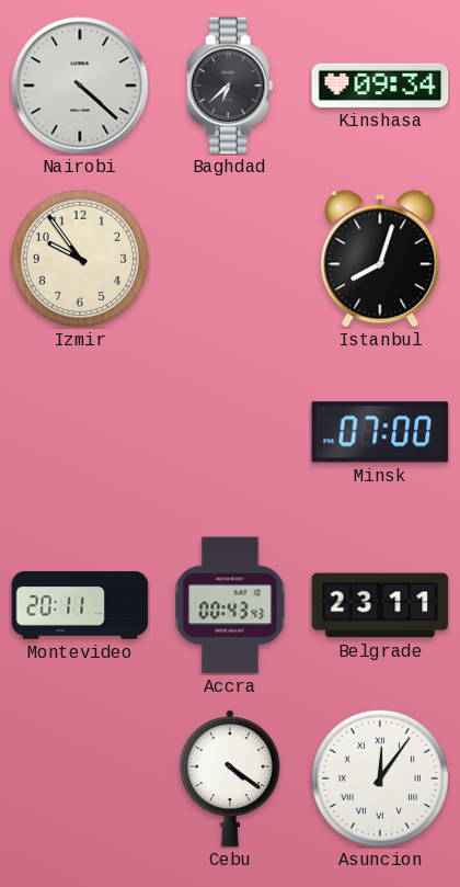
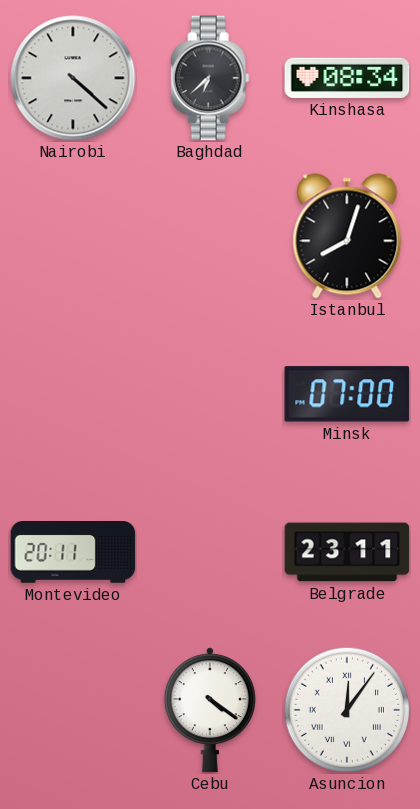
Kinshasa: 09:34 -> 08:34 (347, 78)
Izmir: 9:54 -> none (79, 258)
Accra: 00:43 -> none (230, 605)
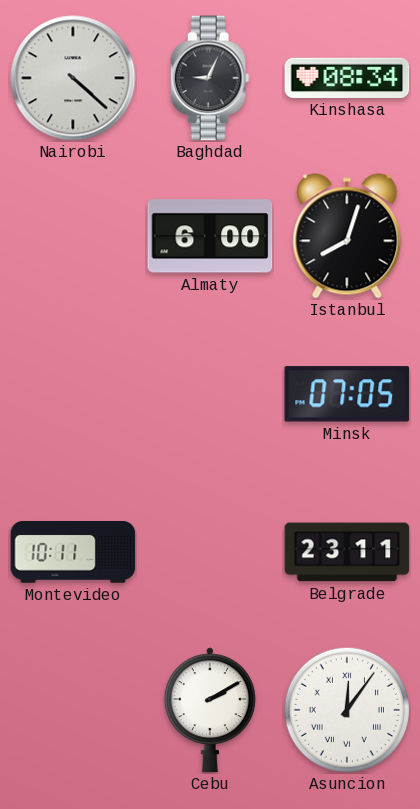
Baghdad: 6:38 -> 9:04 (210, 78)
Almaty: none -> 6:00 (210, 236)
Minsk: 07:00 -> 07:05 (347, 394)
Montevideo: 20:11 -> 10:11 (73, 553)
Cebu: 4:21 -> 2:10 (210, 710)
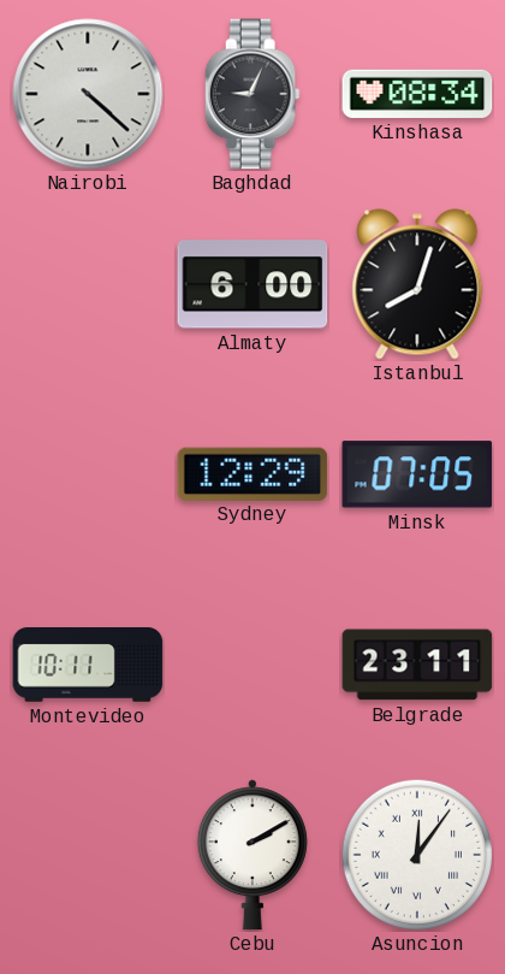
Sydney: none -> 12:29 (252, 473)
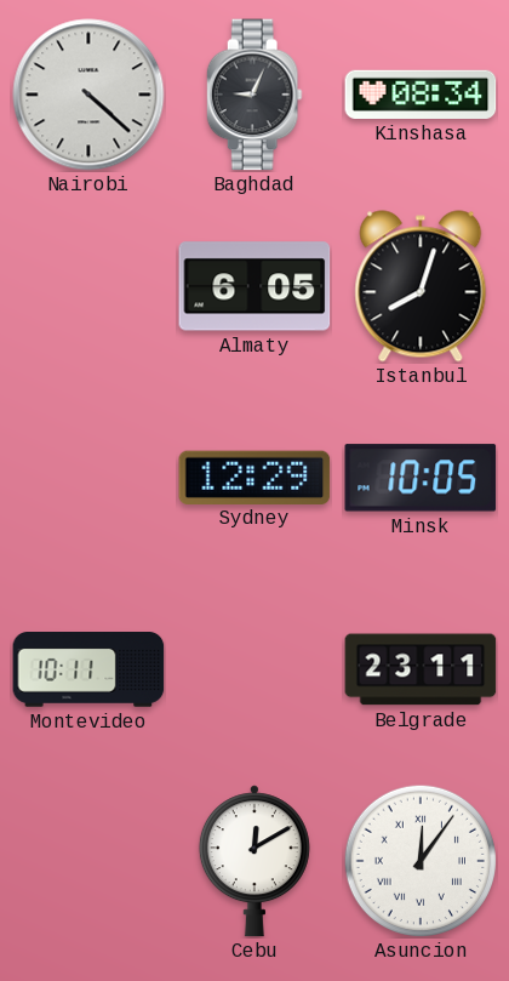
Almaty: 6:00 -> 6:05 (254, 286)
Minsk: 07:05 -> 10:05 (421, 478)
Cebu: 2:10 -> 12:10 (254, 861)
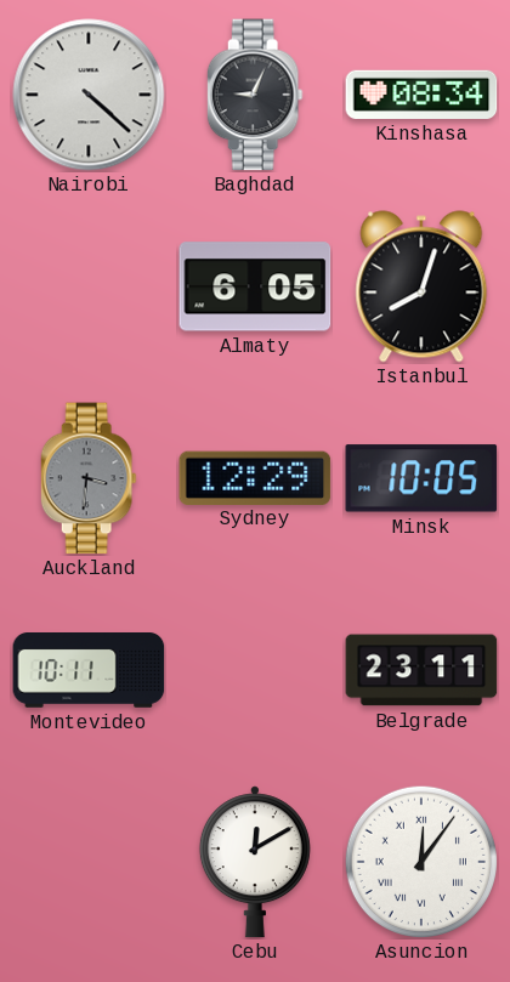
Auckland: none -> 3:31 (89, 478)
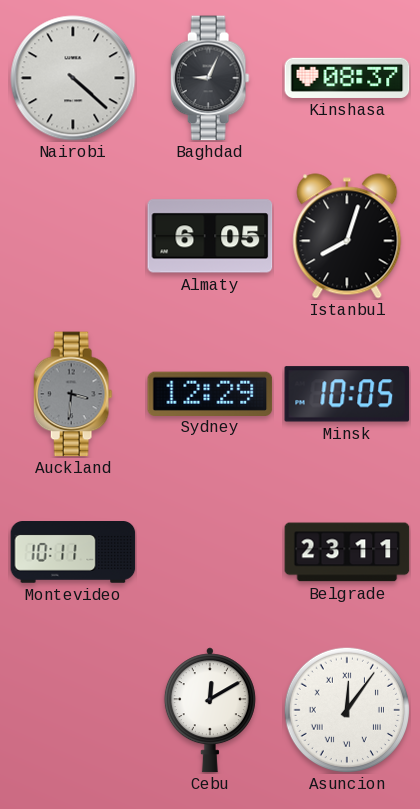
Kinshasa: 08:34 -> 08:37 (347, 78)
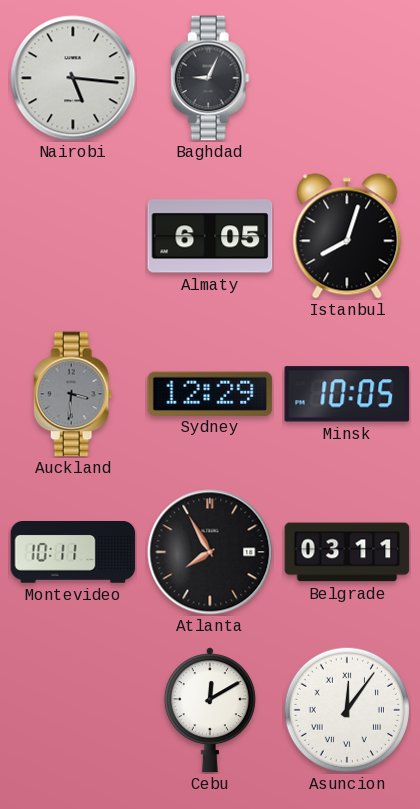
Nairobi: 4:22 -> 5:16 (73, 78)
Kinshasa: 08:37 -> none (347, 78)
Atlanta: none -> 7:55 (210, 552)
Belgrade: 23:11 -> 03:11 (347, 552)
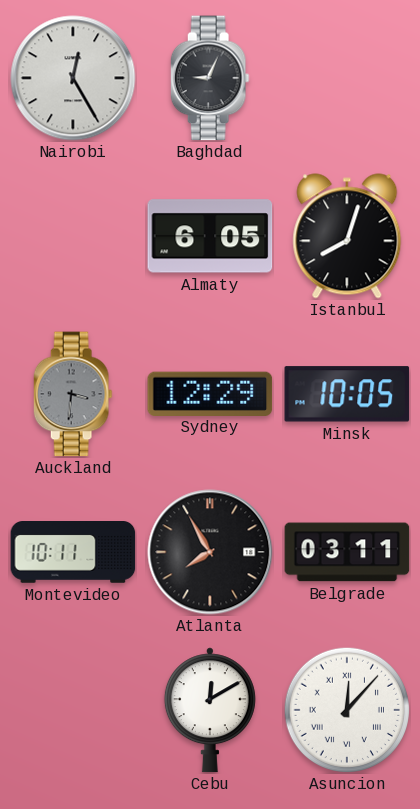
Nairobi: 5:16 -> 12:25 (73, 78)
Asuncion: 12:06 -> 12:07 (346, 709)
